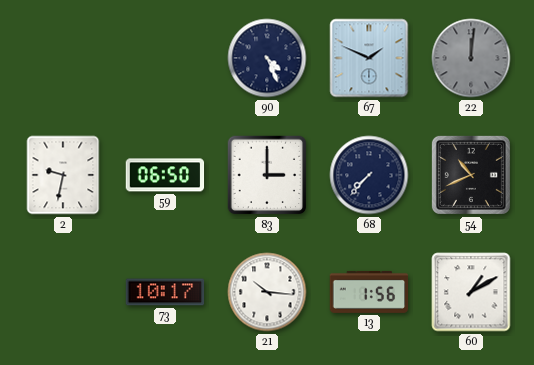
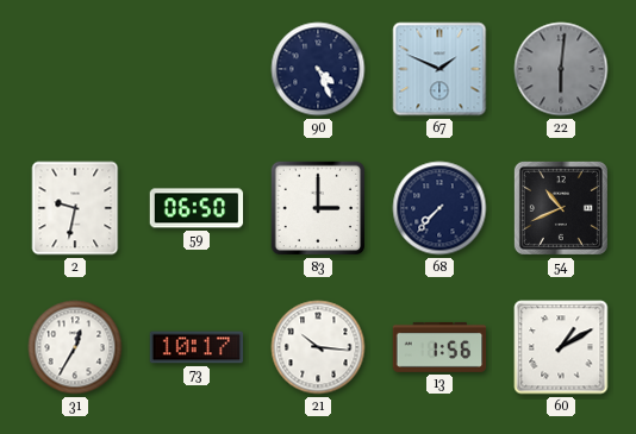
22: 12:01 -> 6:01 (561, 69)
31: none -> 12:35 (75, 347)
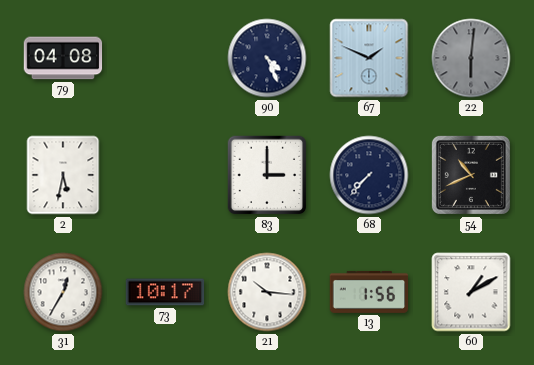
79: none -> 04:08 (63, 58)
2: 9:32 -> 5:32 (63, 175)
59: 06:50 -> none (197, 208)
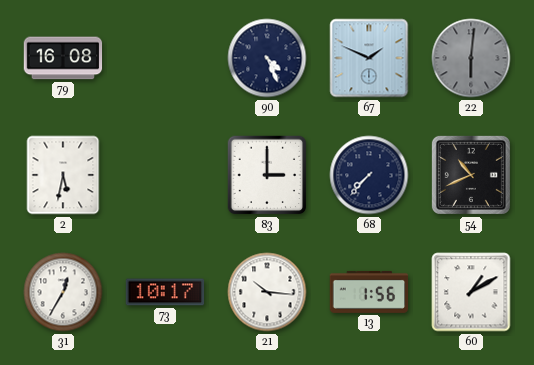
79: 04:08 -> 16:08 (63, 58)
